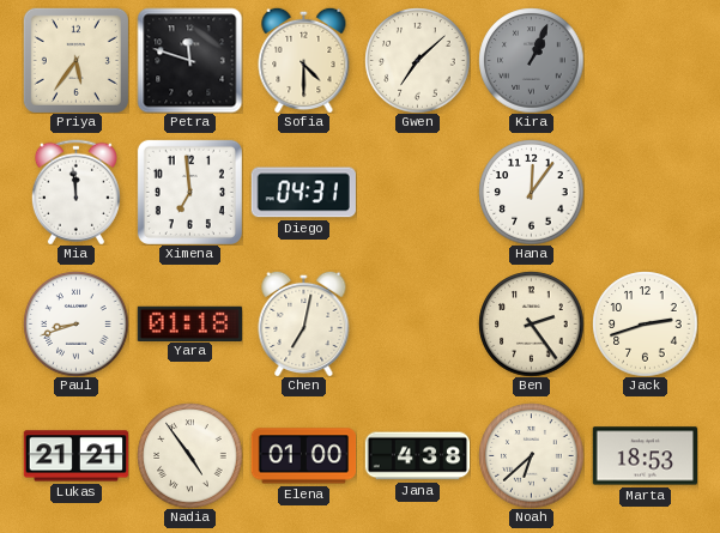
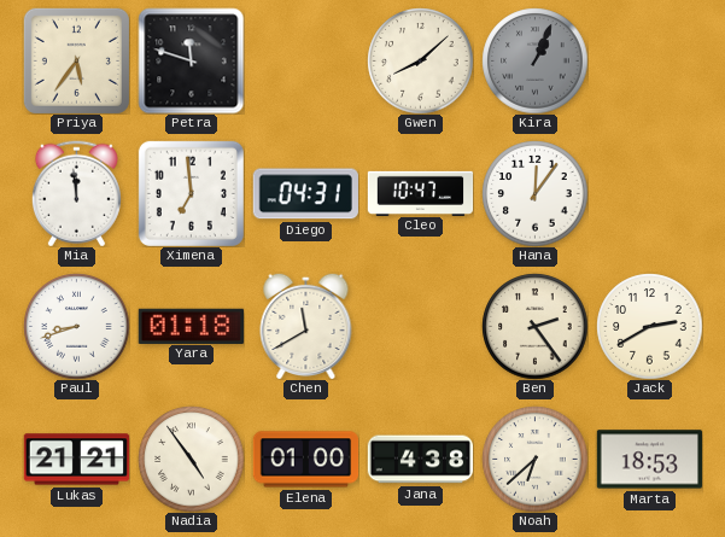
Sofia: 4:30 -> none (304, 60)
Gwen: 7:08 -> 8:08 (420, 60)
Cleo: none -> 10:47 (420, 193)
Chen: 7:02 -> 11:40 (306, 326)
Jack: 2:42 -> 2:40 (649, 326)
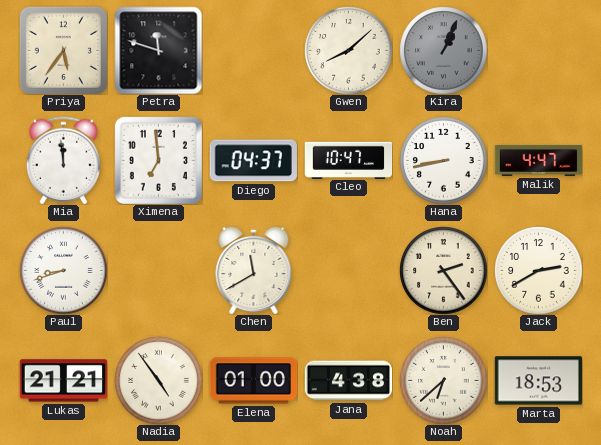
Diego: 04:31 -> 04:37 (253, 161)
Hana: 12:06 -> 8:43 (443, 160)
Malik: none -> 4:47 (538, 160)
Yara: 01:18 -> none (191, 326)
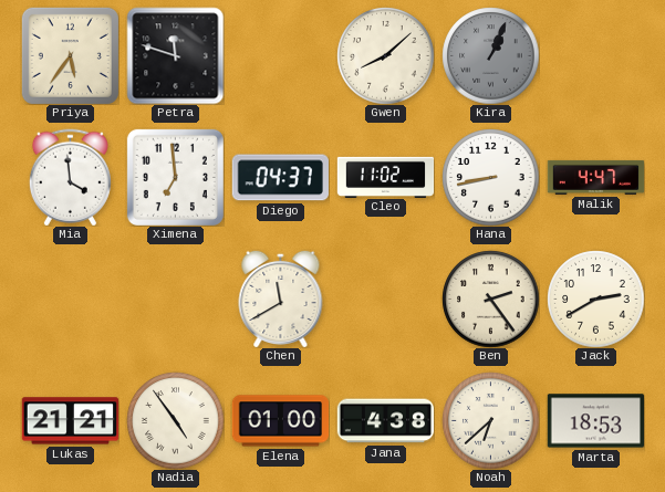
Mia: 11:59 -> 3:59 (70, 177)
Cleo: 10:47 -> 11:02 (385, 177)
Paul: 8:42 -> none (63, 270)
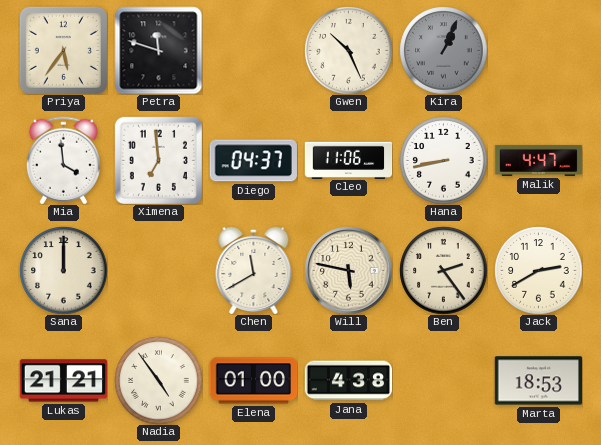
Gwen: 8:08 -> 10:26 (348, 50)
Cleo: 11:02 -> 11:06 (348, 160)
Sana: none -> 12:00 (63, 270)
Will: none -> 5:47 (348, 270)
Noah: 6:38 -> none (490, 420)
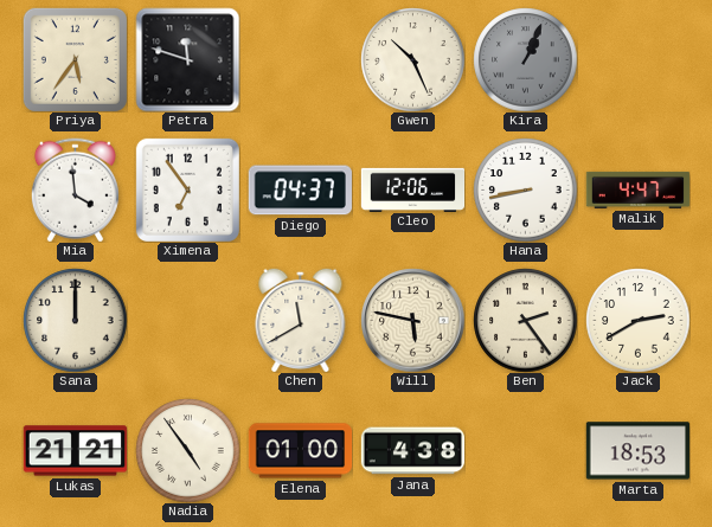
Ximena: 6:59 -> 6:54 (187, 189)
Cleo: 11:06 -> 12:06 (412, 189)
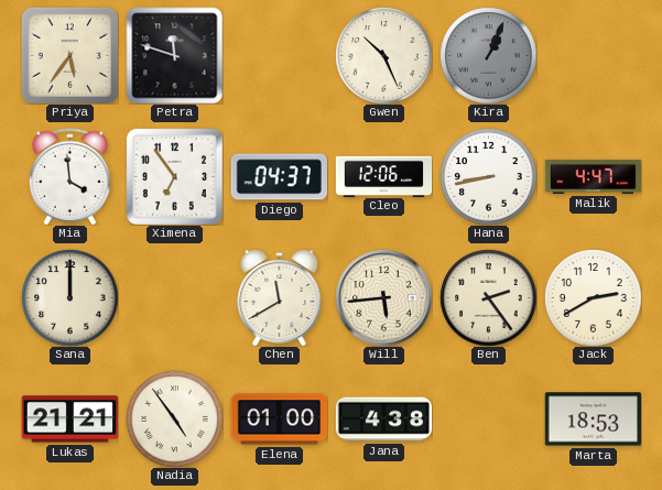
Will: 5:47 -> 5:44 (383, 297)
